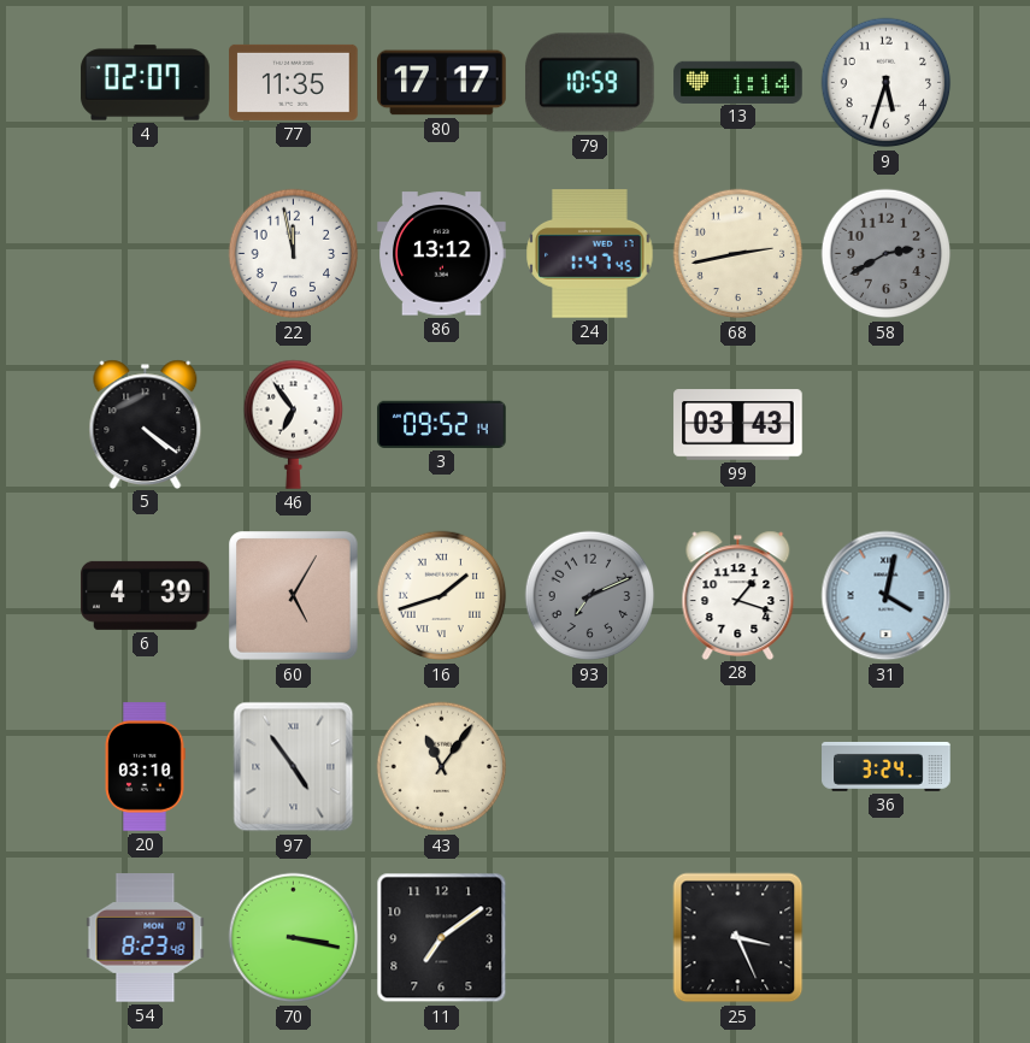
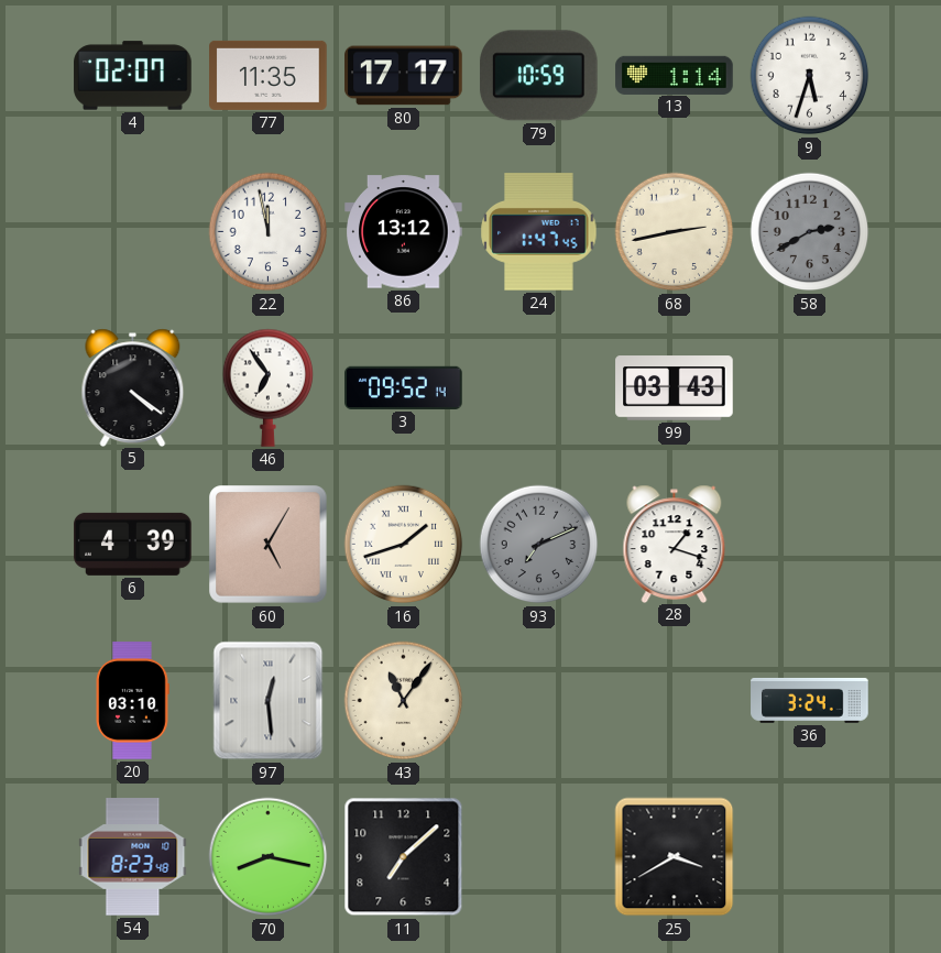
31: 4:02 -> none (887, 596)
97: 4:54 -> 12:29 (269, 701)
70: 3:17 -> 8:17 (269, 857)
11: 7:09 -> 7:08 (404, 857)
25: 3:26 -> 3:40 (675, 857)
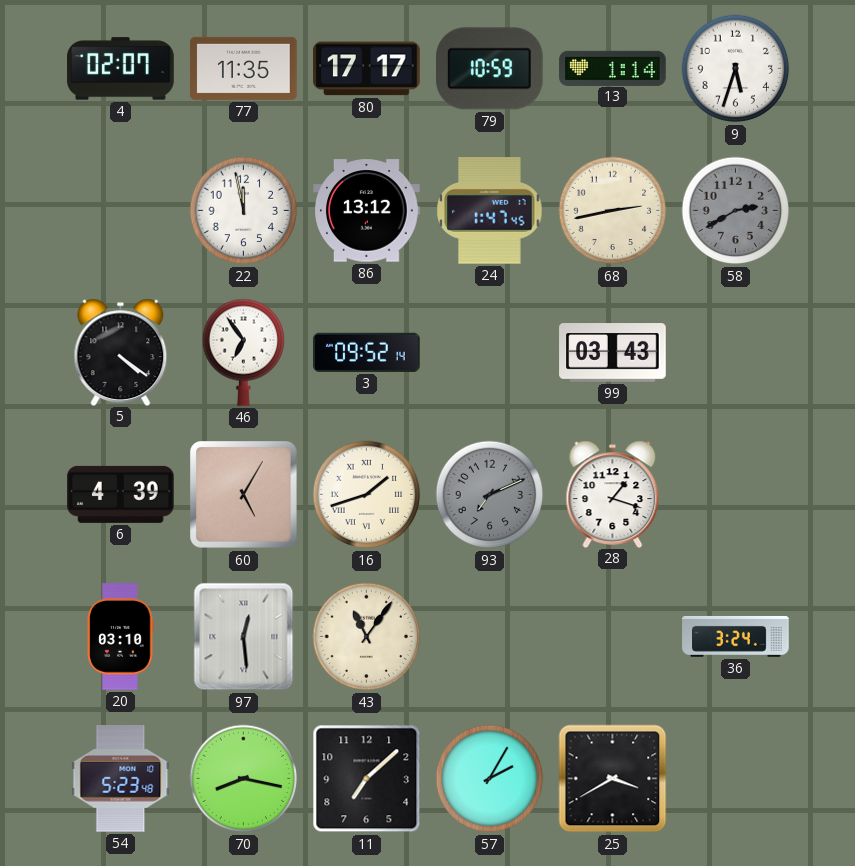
54: 8:23 -> 5:23 (121, 779)
57: none -> 2:05 (490, 779)
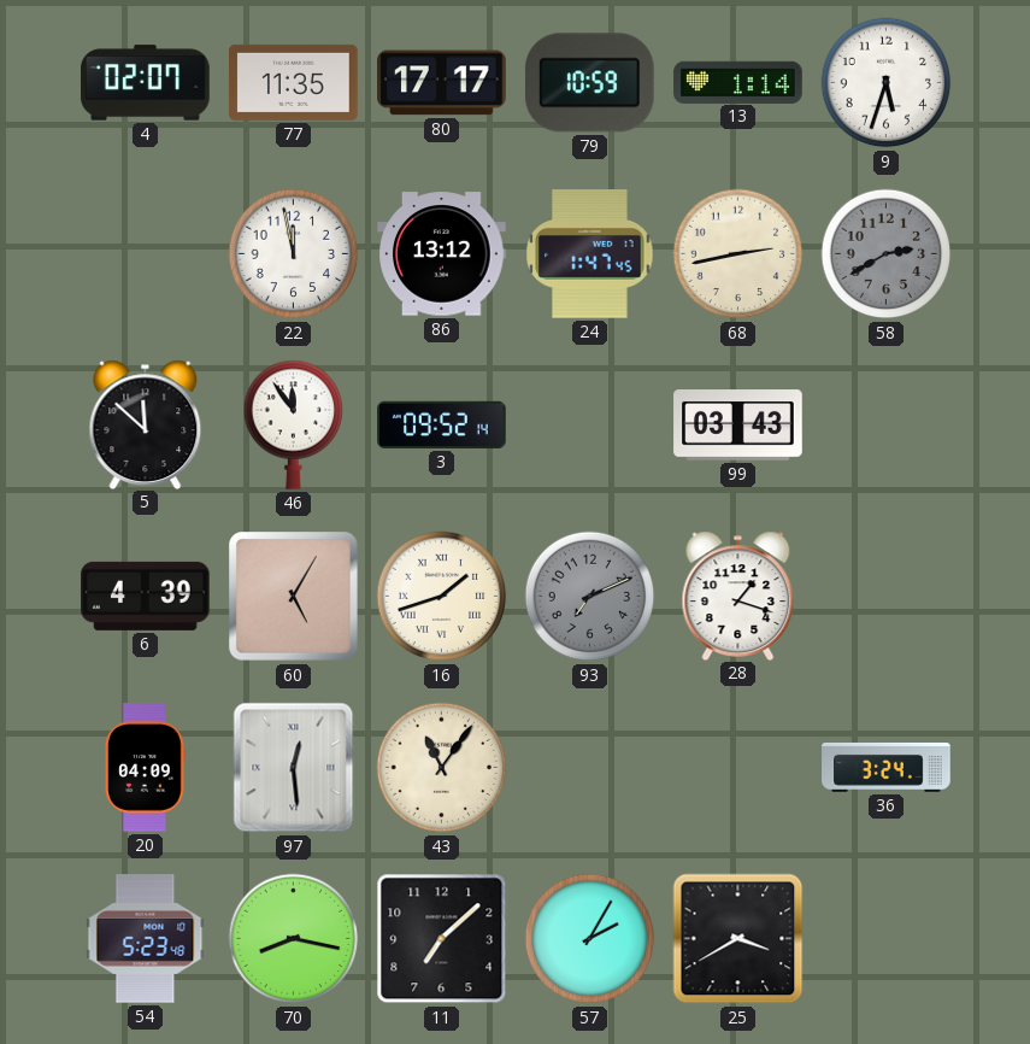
5: 4:21 -> 11:52 (146, 424)
46: 6:54 -> 11:54 (293, 424)
20: 03:10 -> 04:09 (145, 768)
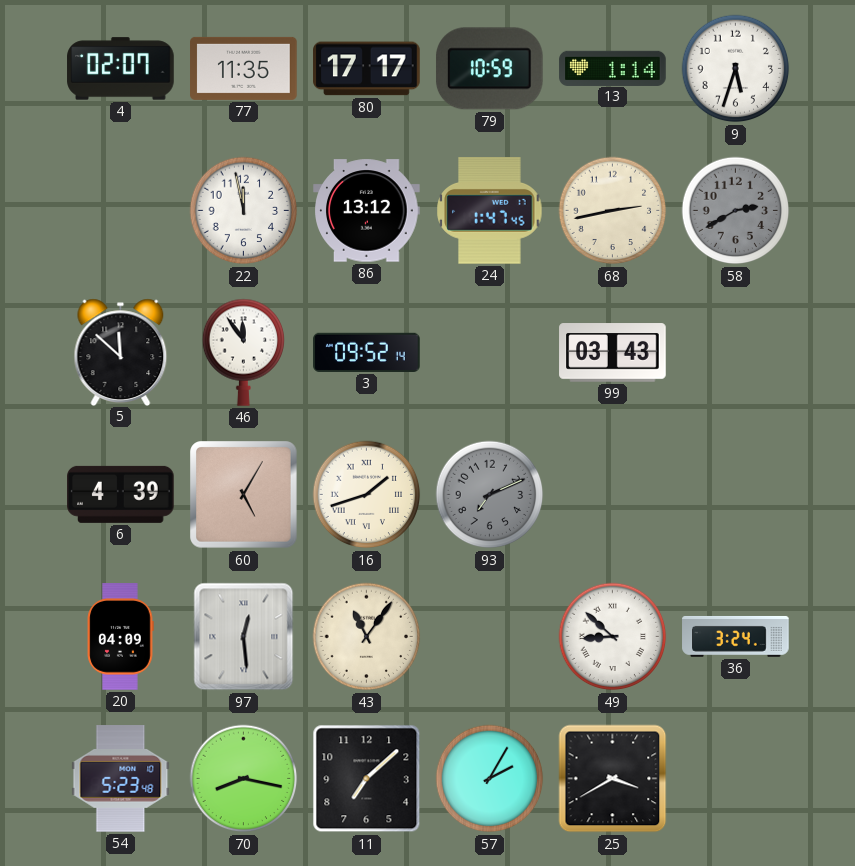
28: 1:18 -> none (738, 596)
49: none -> 8:52 (613, 637)
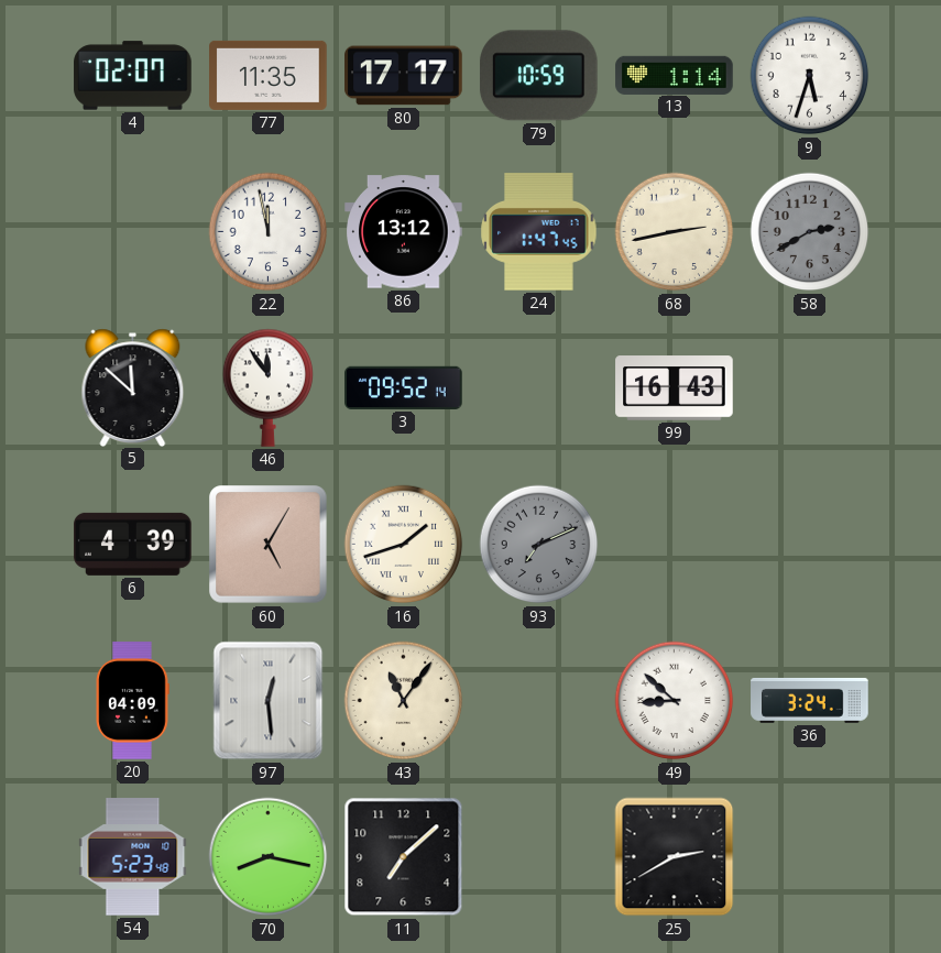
99: 03:43 -> 16:43 (675, 388)
57: 2:05 -> none (490, 779)
25: 3:40 -> 2:40 (675, 857)
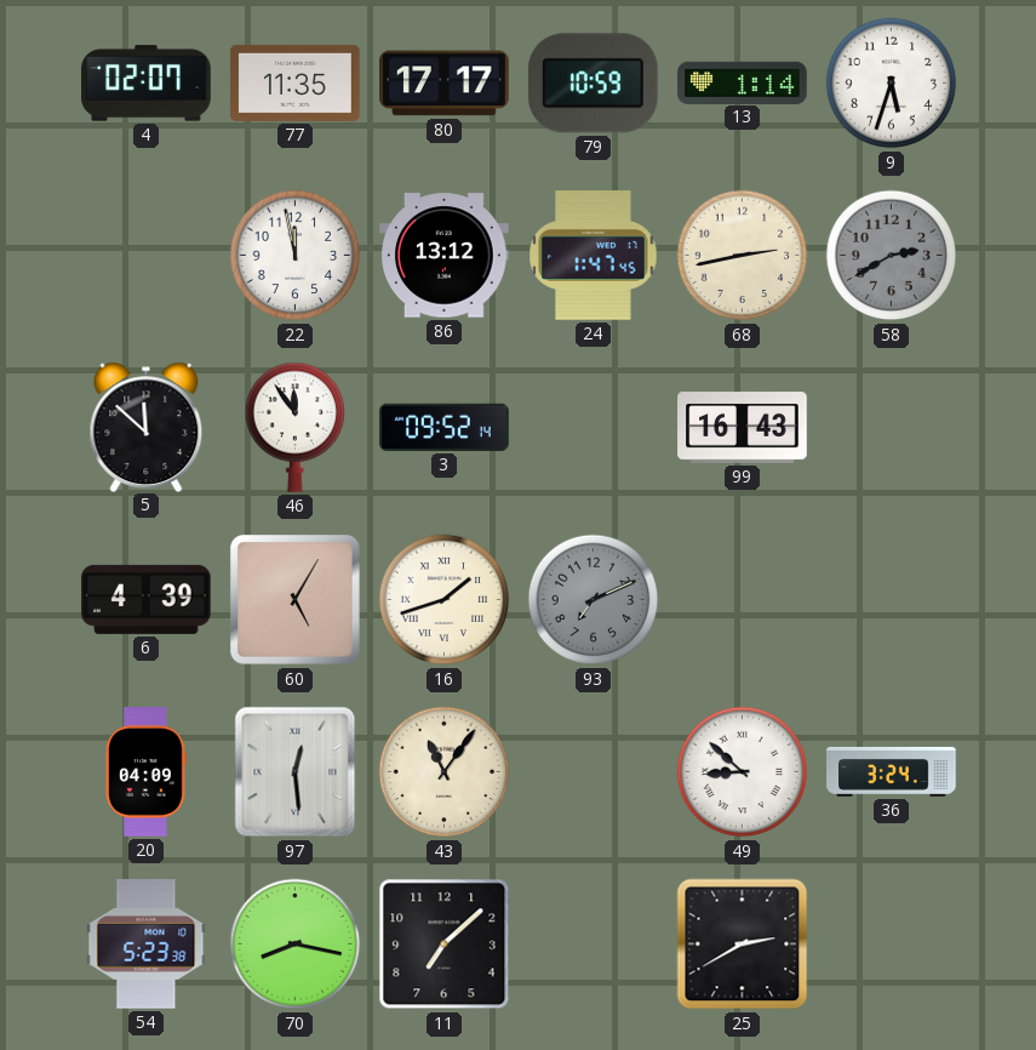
54: 5:23:48 -> 5:23:38 (147, 945)
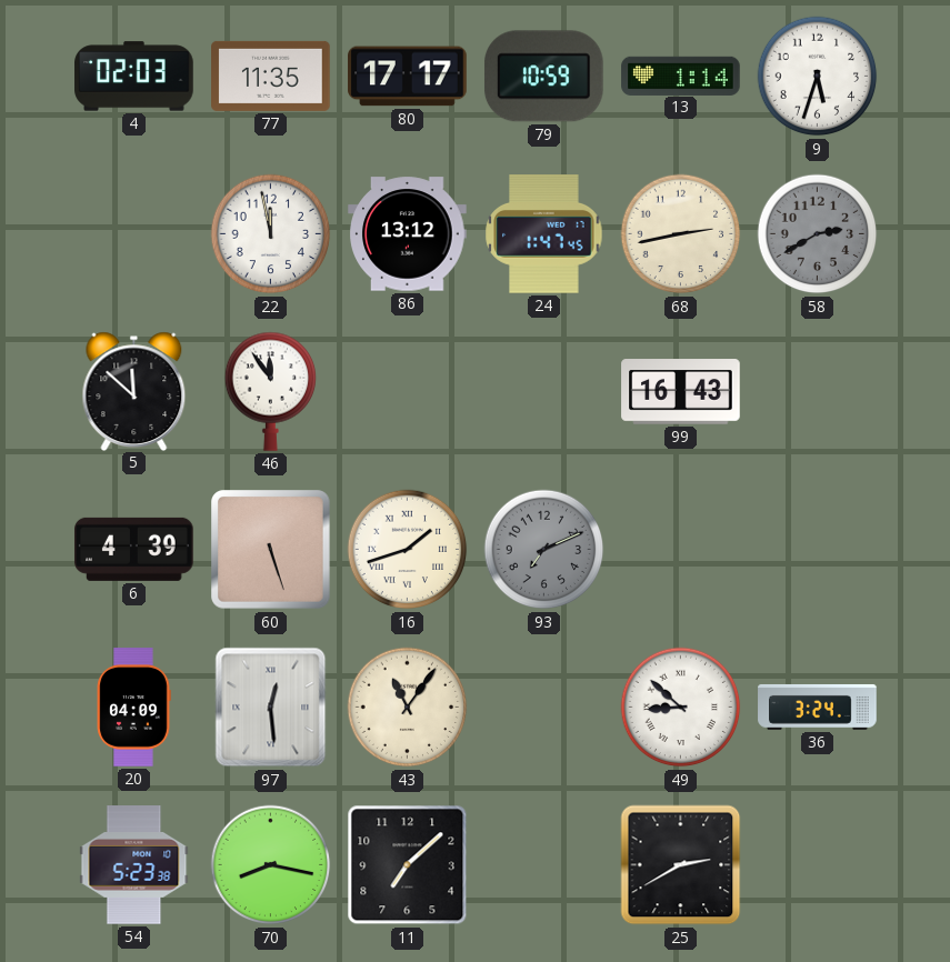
4: 02:07 -> 02:03 (134, 77)
3: 09:52 -> none (445, 427)
60: 5:05 -> 5:27 (271, 550)
